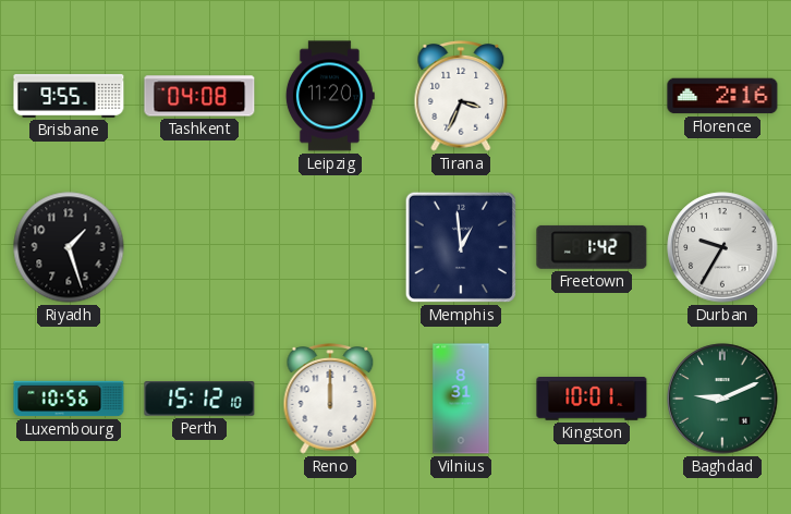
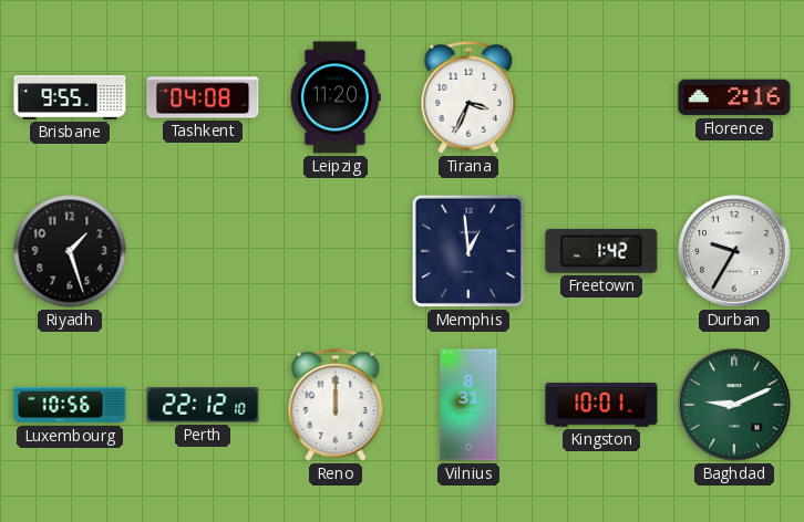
Perth: 15:12 -> 22:12 (203, 405)
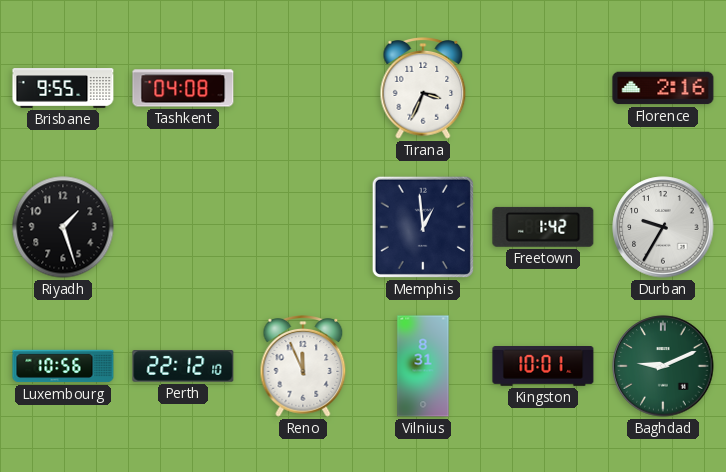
Leipzig: 11:20 -> none (336, 97)
Reno: 12:00 -> 11:56 (303, 367)
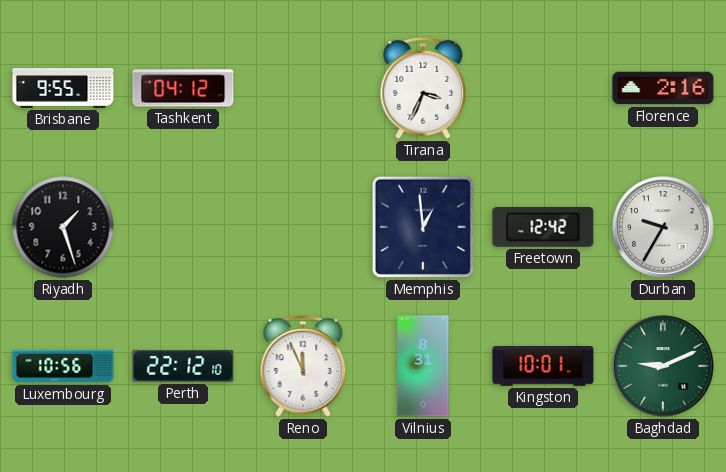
Tashkent: 04:08 -> 04:12 (183, 88)
Freetown: 1:42 -> 12:42 (543, 227)
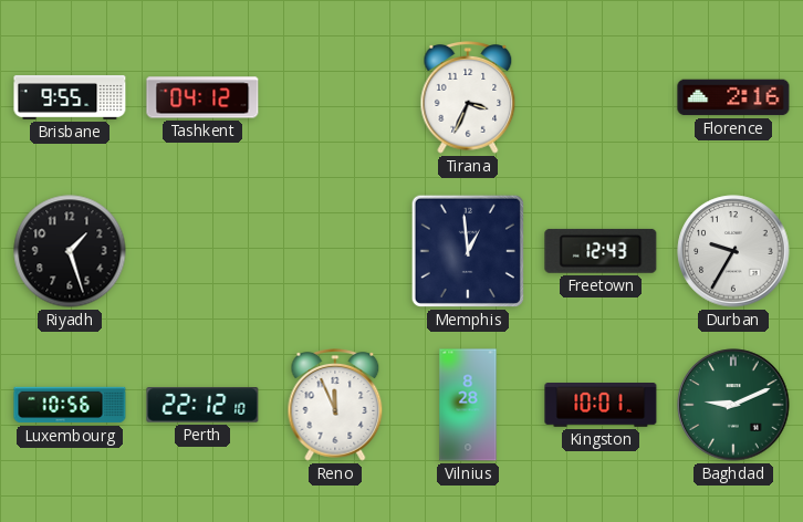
Freetown: 12:42 -> 12:43 (601, 251)
Vilnius: 8:31 -> 8:28 (468, 405)
